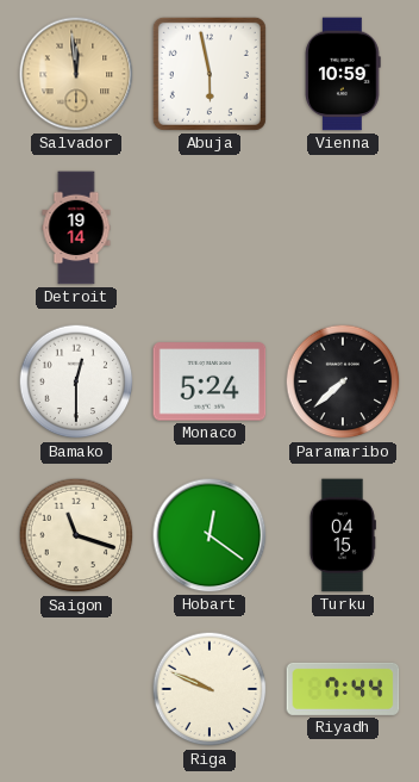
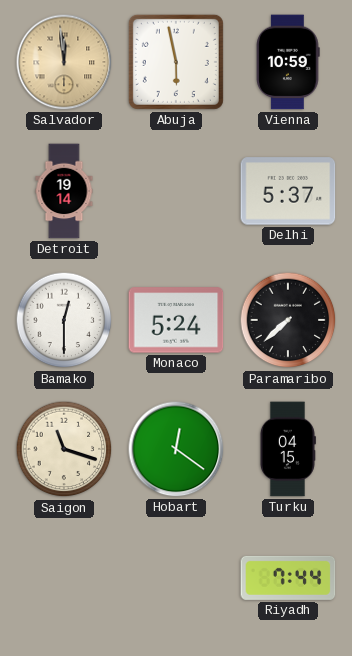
Delhi: none -> 5:37 (288, 191)
Riga: 9:49 -> none (209, 689)
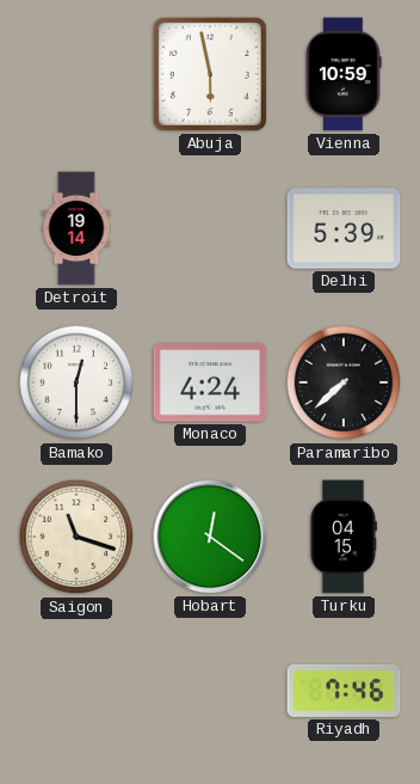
Salvador: 11:59 -> none (64, 62)
Delhi: 5:37 -> 5:39 (344, 228)
Monaco: 5:24 -> 4:24 (210, 382)
Riyadh: 7:44 -> 7:46 (344, 691)
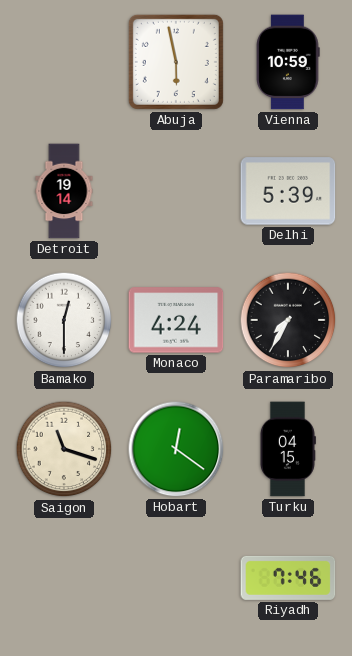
Paramaribo: 7:38 -> 7:35 (288, 320)
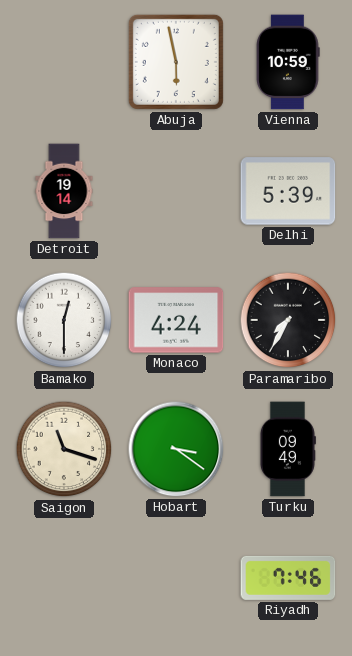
Hobart: 12:21 -> 3:21 (176, 449)
Turku: 04:15 -> 09:49 (287, 449)
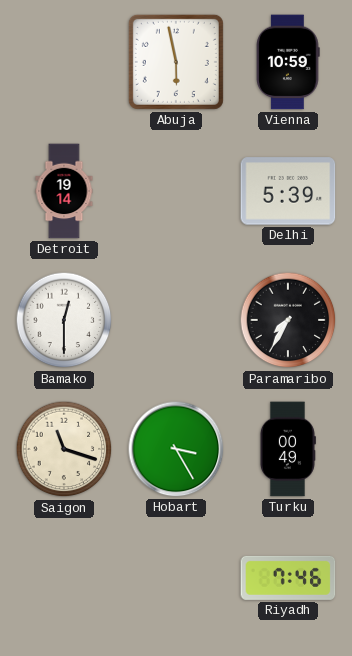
Monaco: 4:24 -> none (176, 320)
Hobart: 3:21 -> 3:25 (176, 449)
Turku: 09:49 -> 00:49 (287, 449)
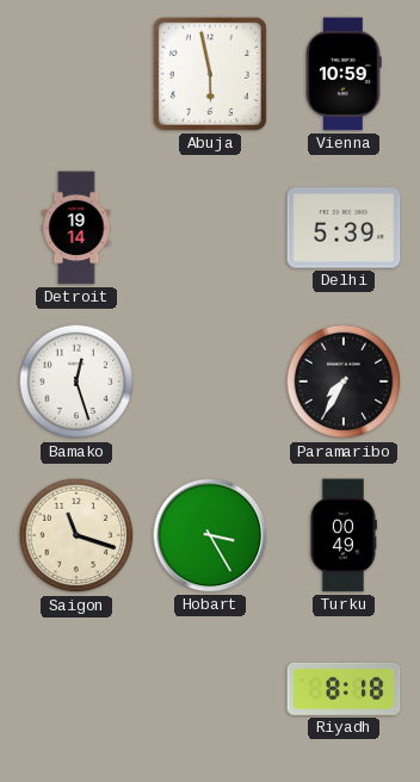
Bamako: 12:30 -> 12:27 (76, 381)
Riyadh: 7:46 -> 8:18 (344, 689)
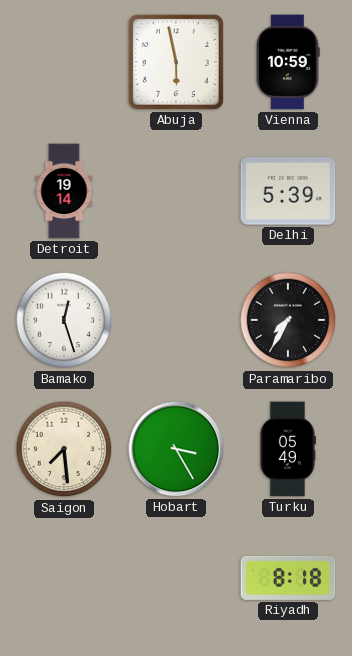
Saigon: 11:18 -> 7:29 (64, 449)
Turku: 00:49 -> 05:49 (287, 449)
